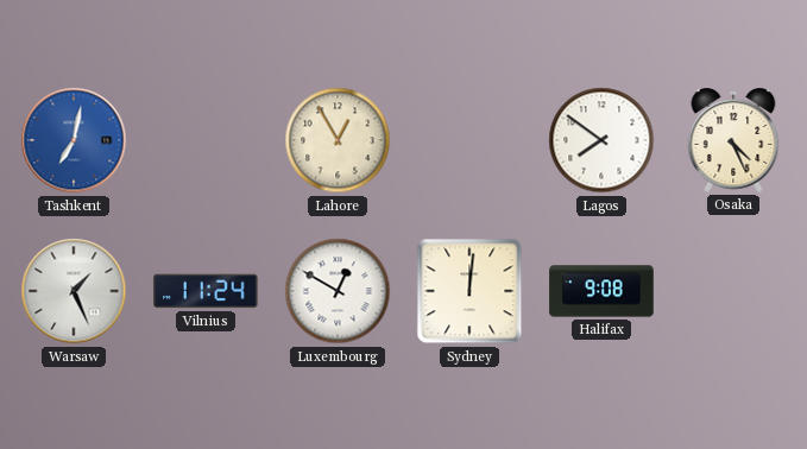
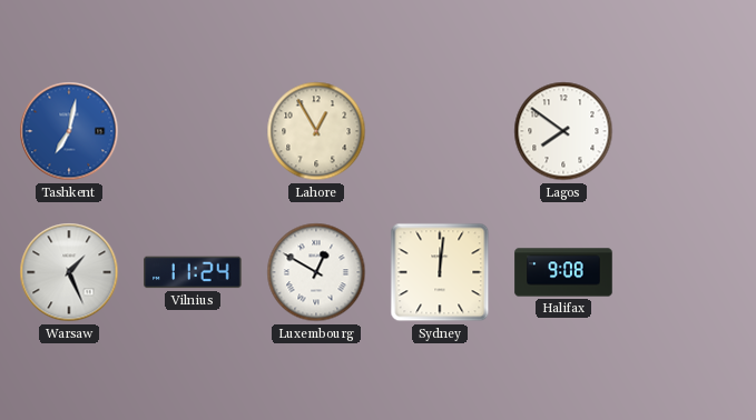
Osaka: 4:26 -> none (733, 141)
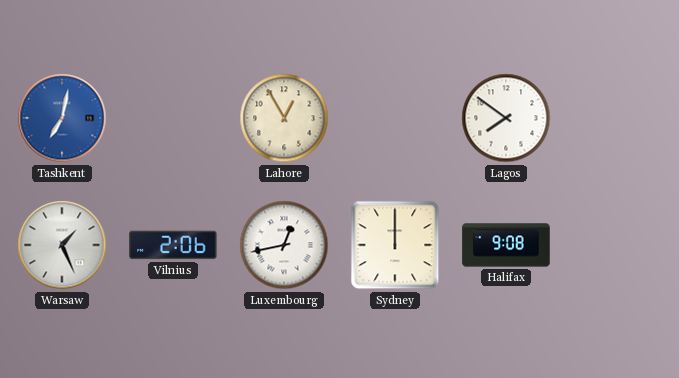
Vilnius: 11:24 -> 2:06 (173, 245)
Luxembourg: 12:50 -> 12:43 (284, 245)
Sydney: 12:01 -> 12:00 (395, 245)
